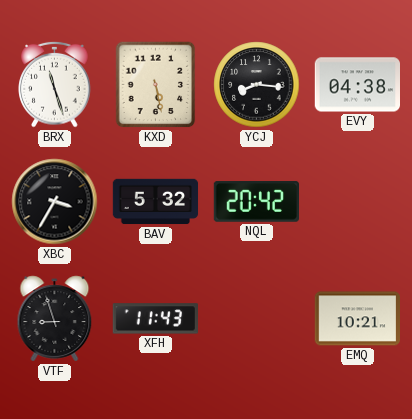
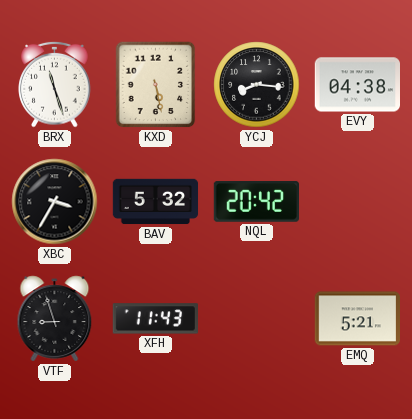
EMQ: 10:21 -> 5:21 (357, 319)
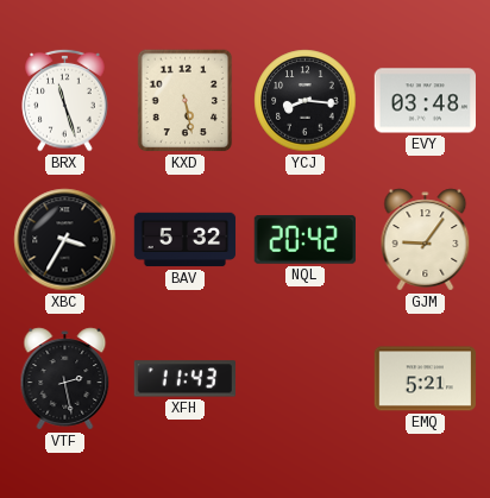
EVY: 04:38 -> 03:48 (425, 101)
GJM: none -> 9:06 (426, 240)
VTF: 8:57 -> 2:28 (65, 379)
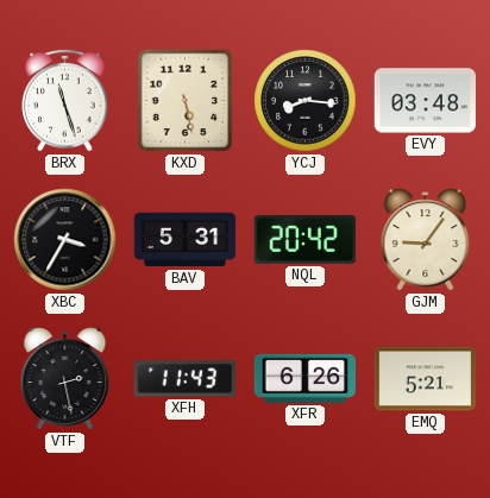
BAV: 5:32 -> 5:31 (186, 240)
XFR: none -> 6:26 (304, 378)
